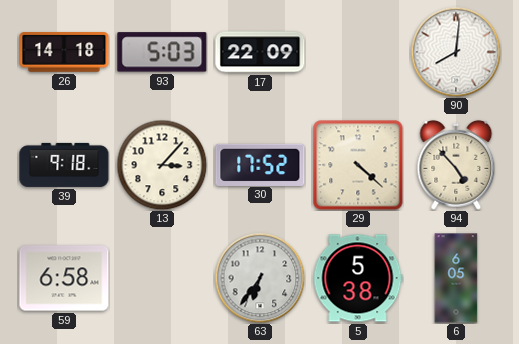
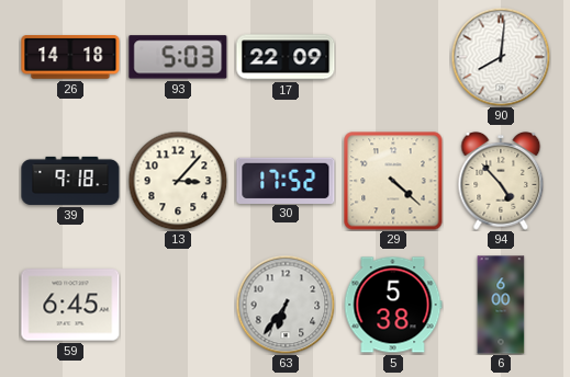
59: 6:58 -> 6:45 (70, 305)
6: 6:05 -> 6:00 (501, 305)
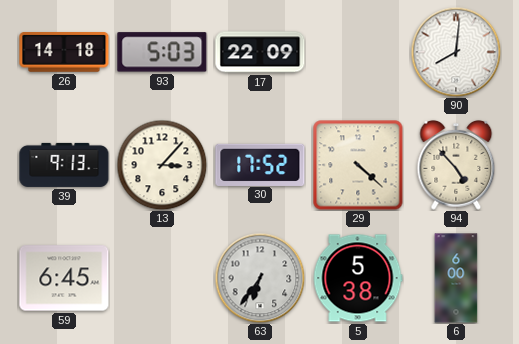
39: 9:18 -> 9:13 (64, 165)
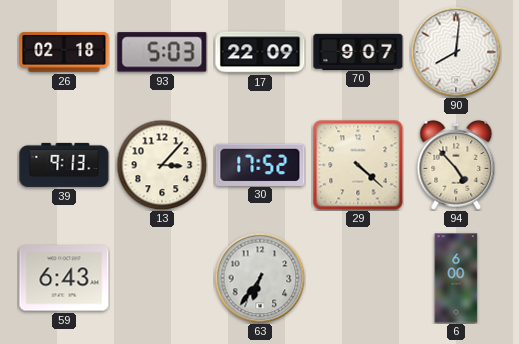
26: 14:18 -> 02:18 (64, 53)
70: none -> 9:07 (358, 51)
59: 6:45 -> 6:43 (64, 278)
5: 5:38 -> none (358, 278)
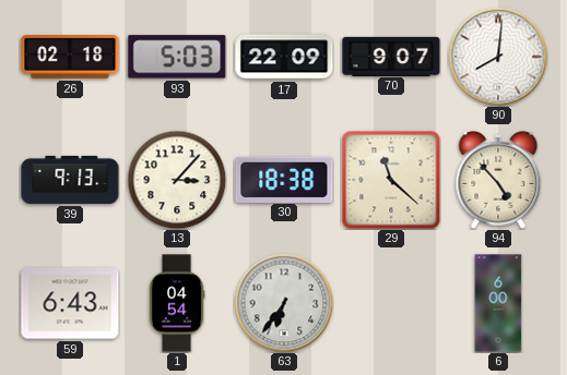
30: 17:52 -> 18:38 (284, 179)
29: 4:22 -> 11:22 (391, 180)
1: none -> 04:54 (177, 303)
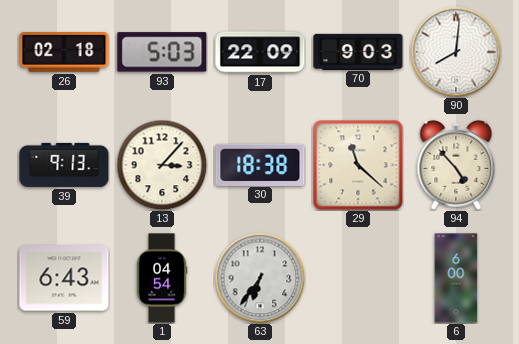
70: 9:07 -> 9:03 (358, 51)
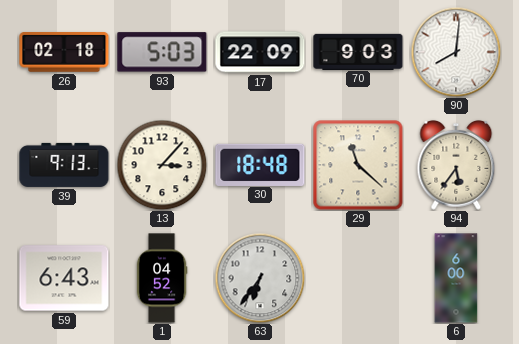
30: 18:38 -> 18:48 (260, 164)
94: 4:53 -> 5:36 (456, 165)
1: 04:54 -> 04:52 (162, 278)
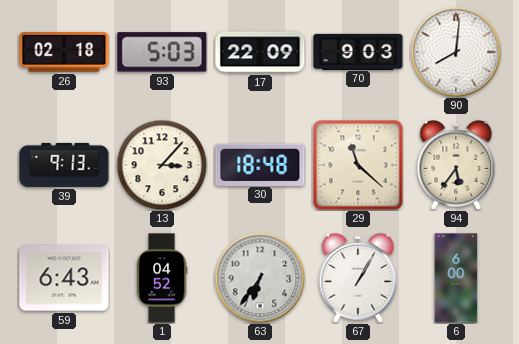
67: none -> 1:05 (358, 278)
